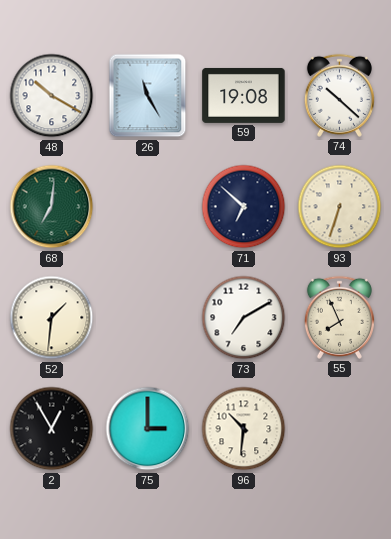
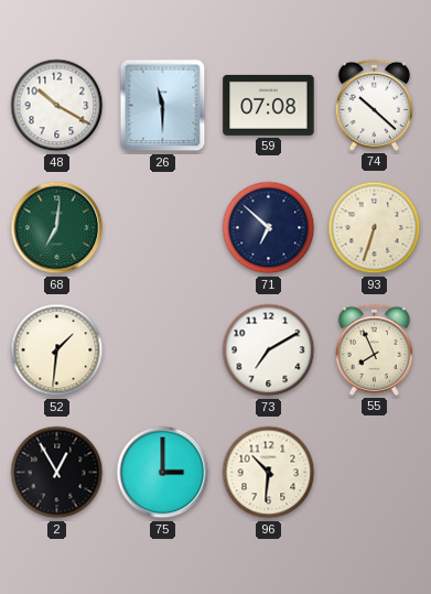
26: 11:25 -> 11:30 (163, 106)
59: 19:08 -> 07:08 (269, 105)
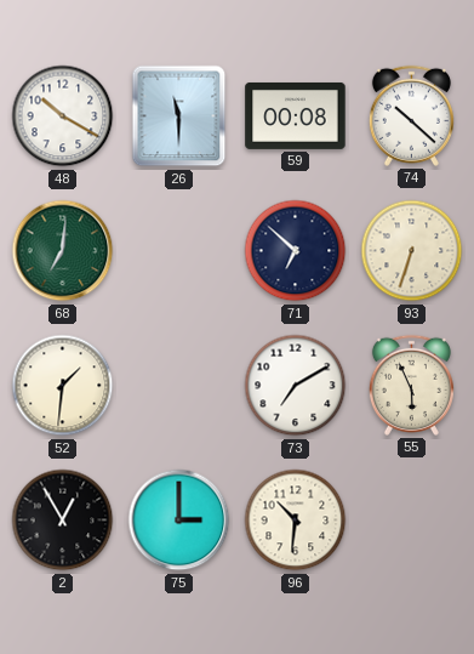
59: 07:08 -> 00:08 (296, 115)
55: 7:56 -> 5:56 (411, 385)
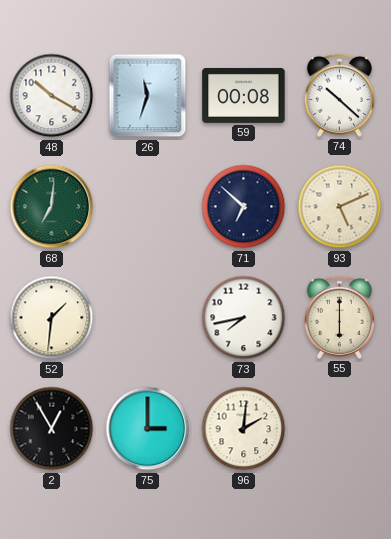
26: 11:30 -> 11:33 (148, 96)
93: 6:33 -> 5:11 (340, 207)
73: 7:10 -> 7:43 (244, 318)
55: 5:56 -> 6:00 (339, 317)
96: 10:31 -> 2:01 (244, 429)
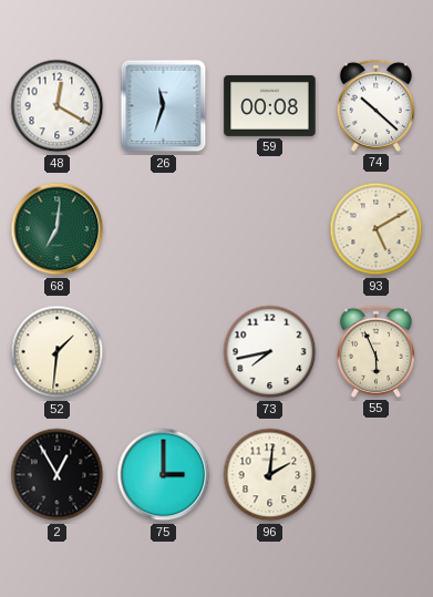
48: 10:20 -> 12:20 (58, 106)
71: 6:52 -> none (244, 207)
93: 5:11 -> 5:10 (377, 229)
55: 6:00 -> 5:56 (375, 351)
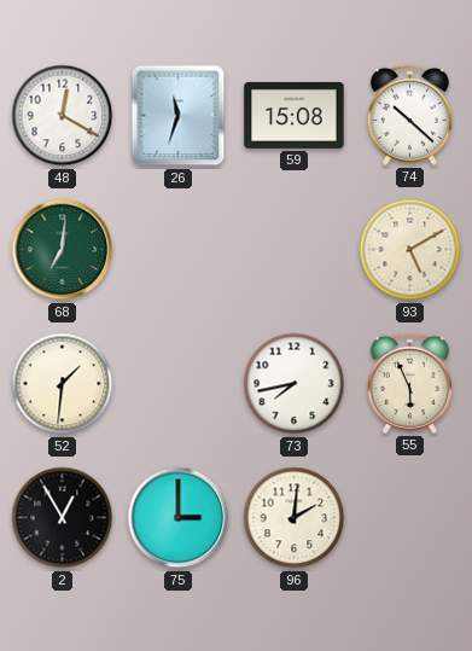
59: 00:08 -> 15:08 (295, 115)
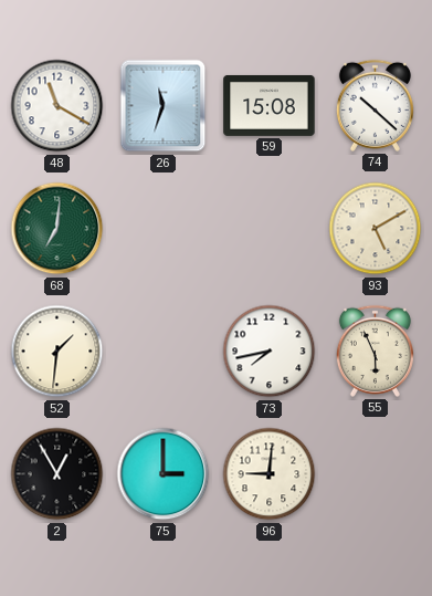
48: 12:20 -> 11:20 (57, 106)
96: 2:01 -> 9:01 (270, 474)
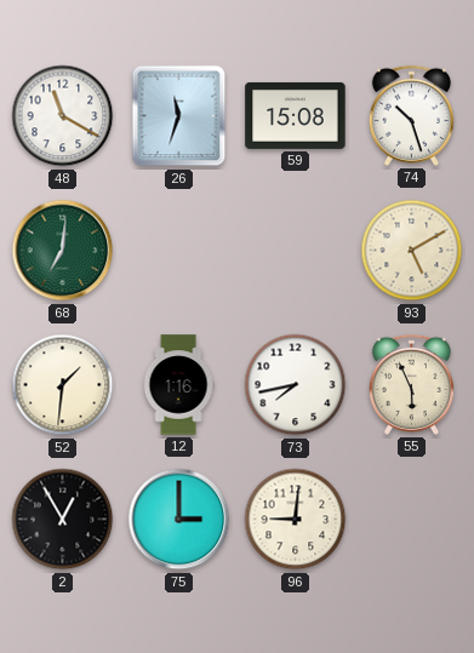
74: 10:22 -> 10:27 (411, 115)
12: none -> 1:16 (178, 385)
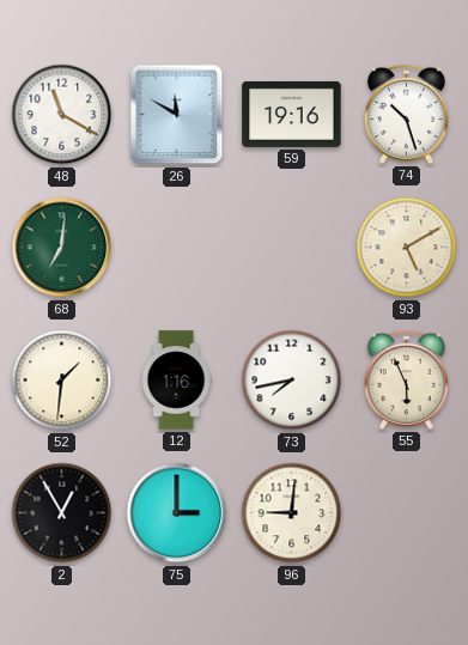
26: 11:33 -> 11:50 (177, 115)
59: 15:08 -> 19:16 (292, 114)
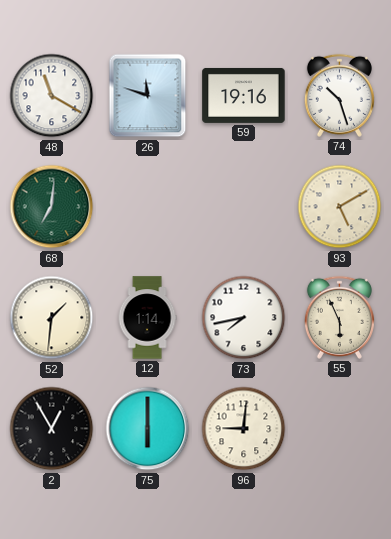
26: 11:50 -> 11:48 (148, 96)
12: 1:16 -> 1:14 (147, 318)
75: 3:00 -> 6:00 (148, 429)
